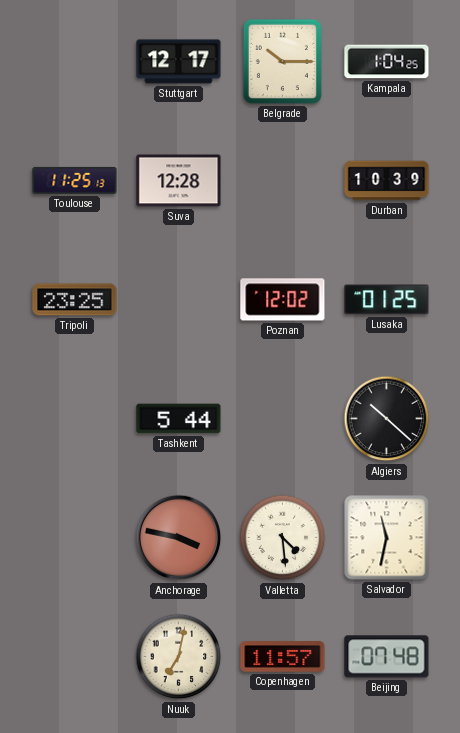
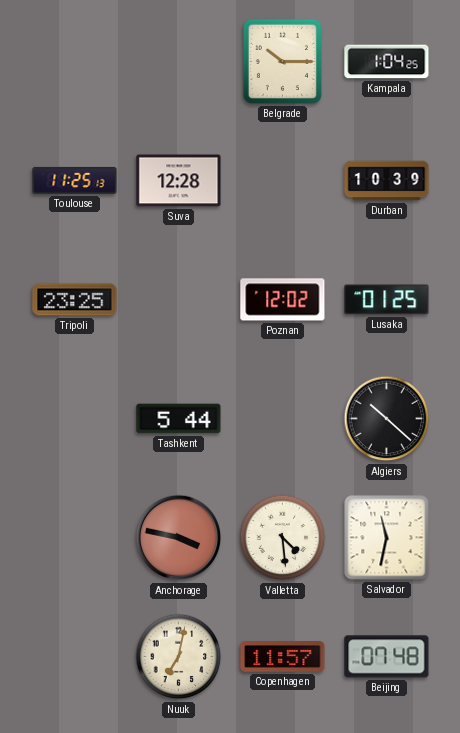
Stuttgart: 12:17 -> none (179, 62)
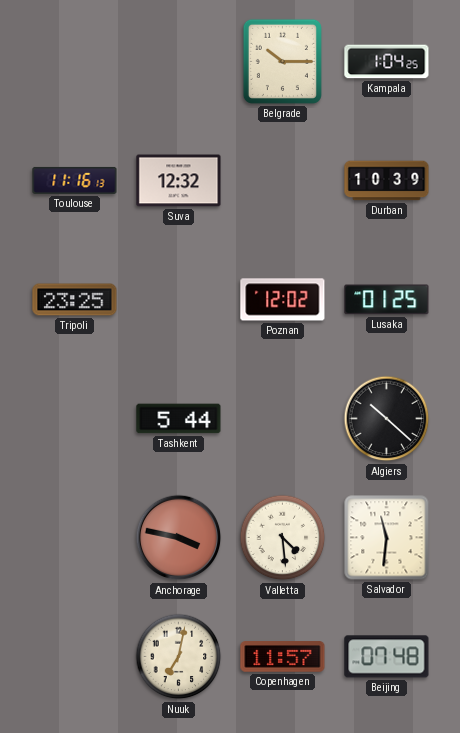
Toulouse: 11:25 -> 11:16 (75, 180)
Suva: 12:28 -> 12:32 (179, 181)
Salvador: 11:32 -> 11:31 (387, 538)
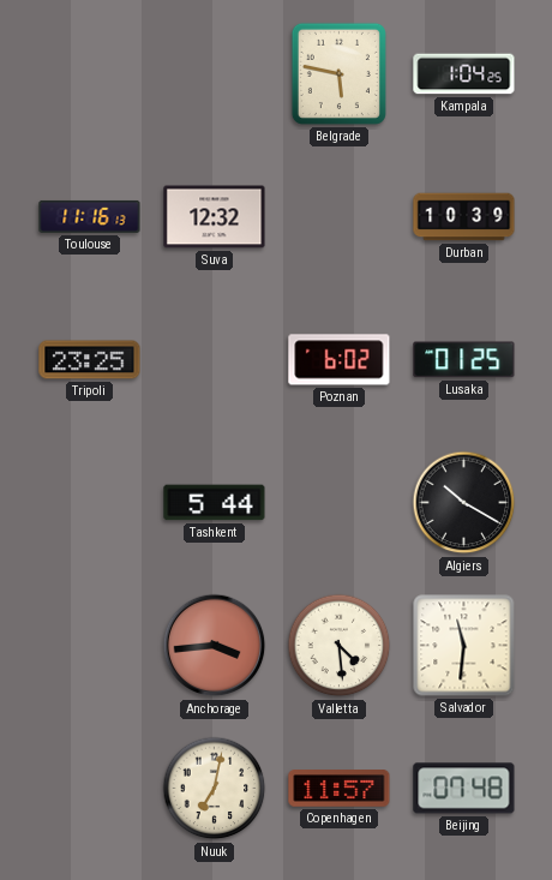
Belgrade: 10:15 -> 5:47 (338, 73)
Poznan: 12:02 -> 6:02 (340, 360)
Algiers: 10:22 -> 10:20 (464, 503)
Anchorage: 3:47 -> 3:44 (215, 646)
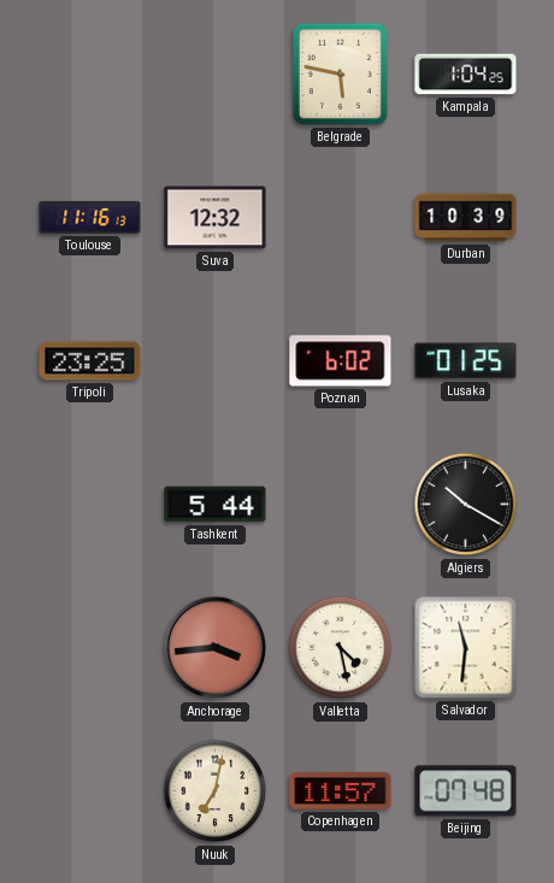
Valletta: 4:29 -> 4:28 (341, 648)
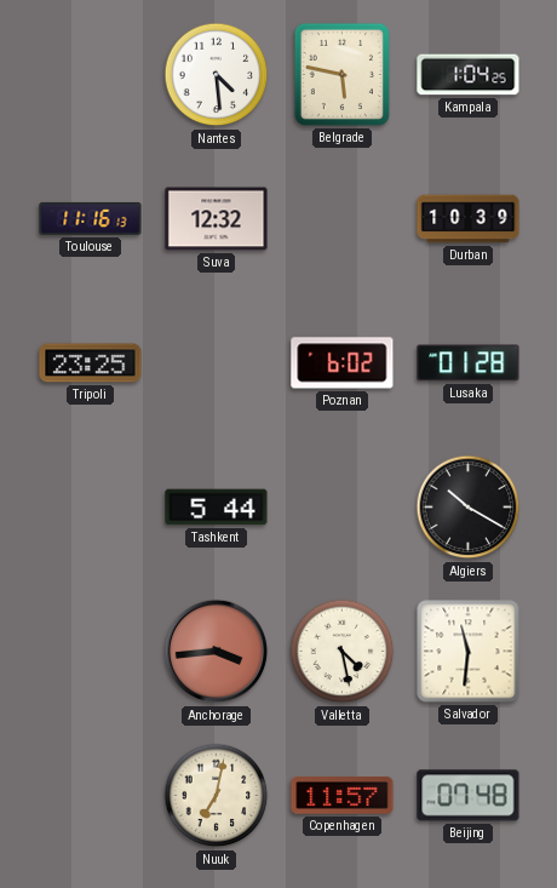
Nantes: none -> 4:29 (217, 75)
Lusaka: 01:25 -> 01:28 (469, 363)
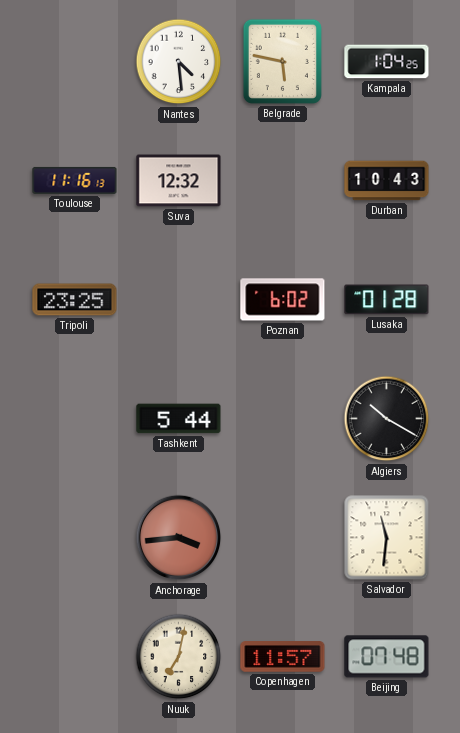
Durban: 10:39 -> 10:43 (387, 181)
Valletta: 4:28 -> none (343, 652)
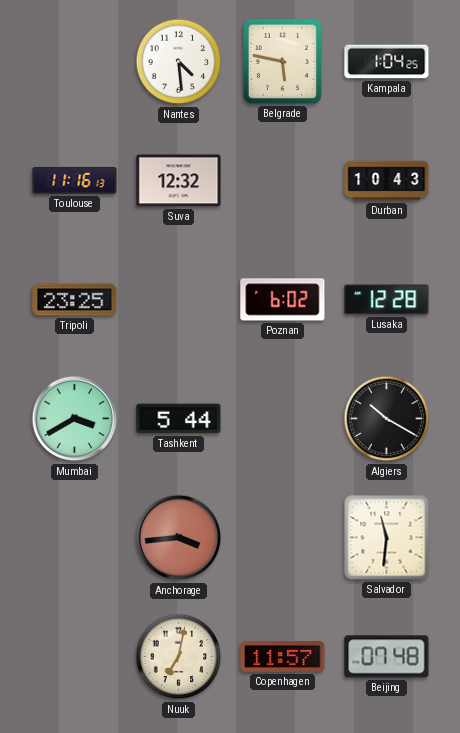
Lusaka: 01:28 -> 12:28 (387, 300)
Mumbai: none -> 3:40 (75, 419)
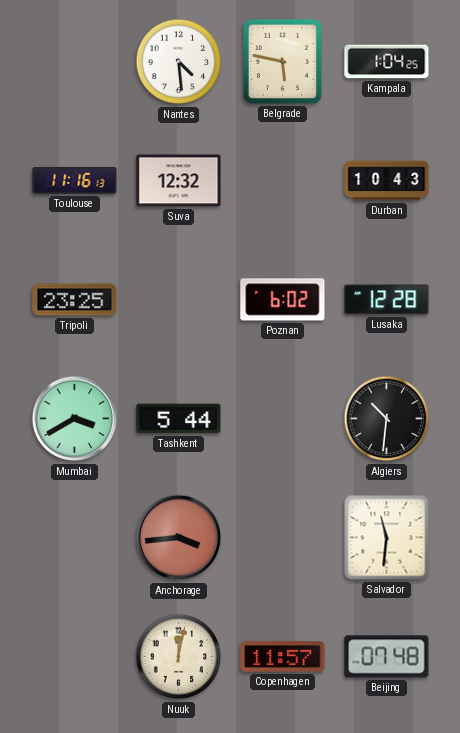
Algiers: 10:20 -> 10:31 (387, 419)
Nuuk: 7:02 -> 12:02 (179, 657)
